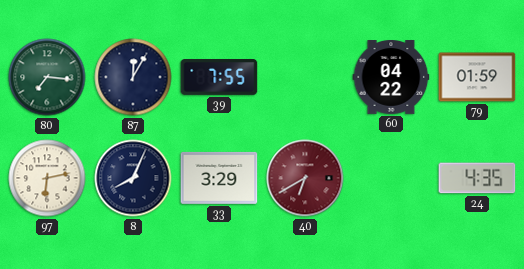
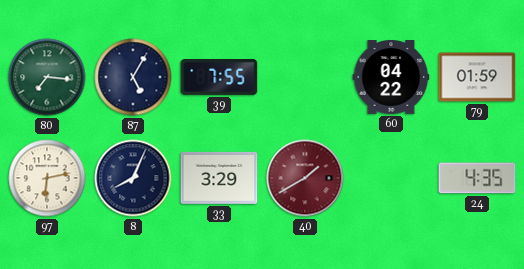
87: 12:05 -> 5:05 (133, 77)
40: 6:40 -> 1:40 (305, 178)
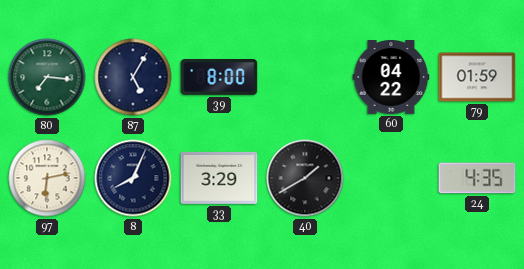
39: 7:55 -> 8:00 (219, 78)
40 dial: burgundy -> black (305, 178)
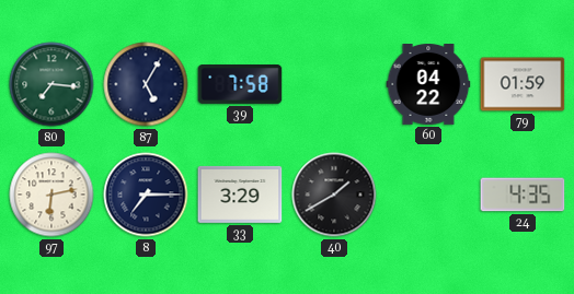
39: 8:00 -> 7:58 (240, 85)
8: 8:04 -> 7:15 (146, 195)
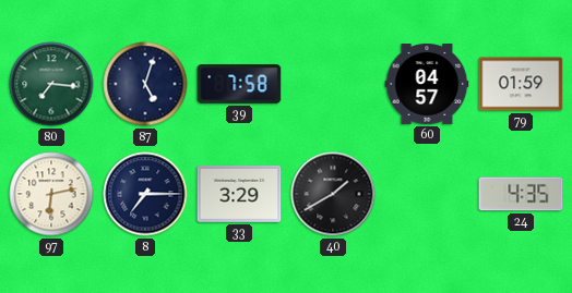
87: 5:05 -> 5:03 (145, 84)
60: 04:22 -> 04:57 (427, 85)
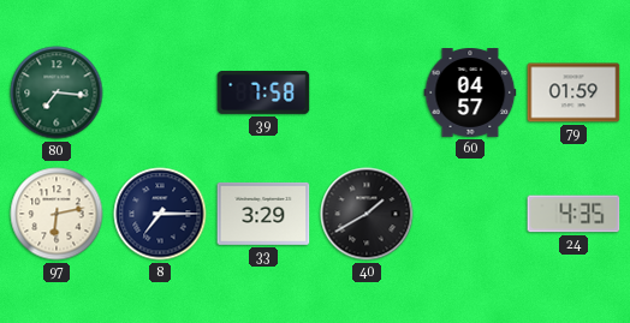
87: 5:03 -> none (145, 84)
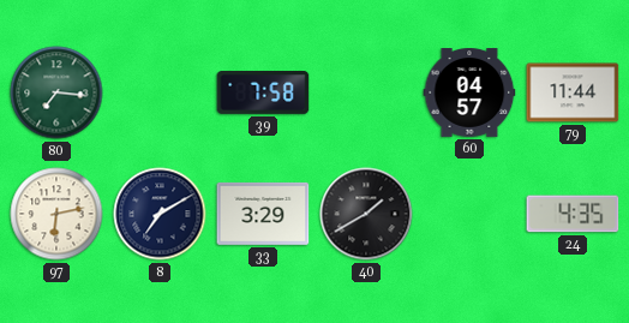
79: 01:59 -> 11:44 (573, 92)
8: 7:15 -> 7:10 (160, 214)
